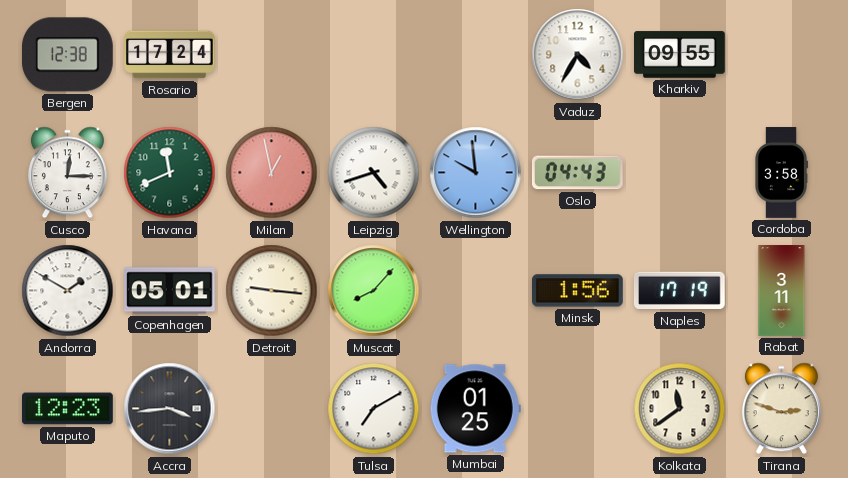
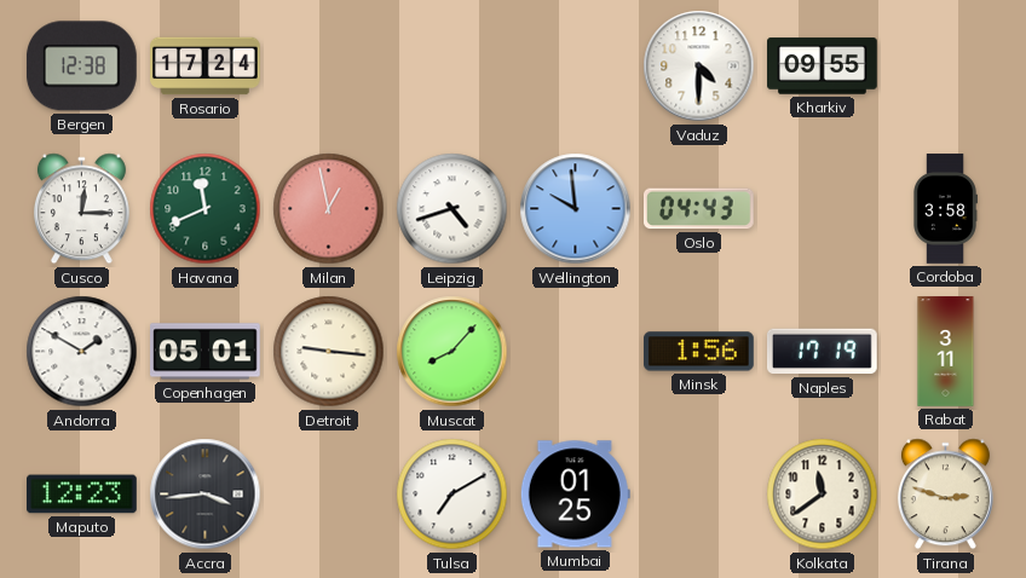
Vaduz: 4:35 -> 4:30 (699, 67)
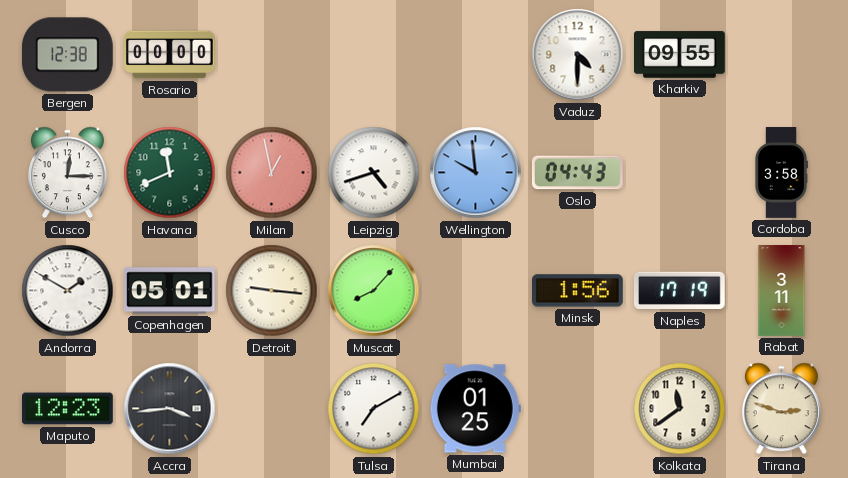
Rosario: 17:24 -> 00:00 (170, 55)
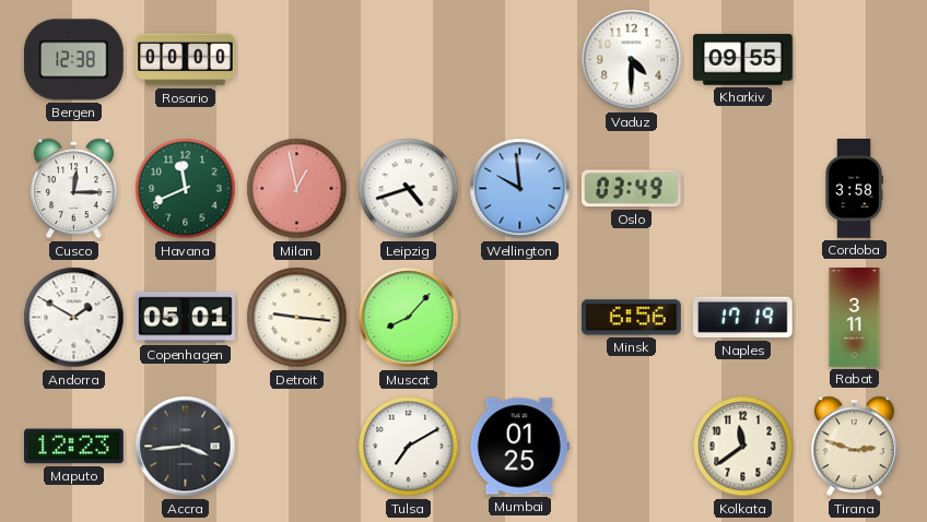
Oslo: 04:43 -> 03:49 (631, 189)
Minsk: 1:56 -> 6:56 (632, 318)
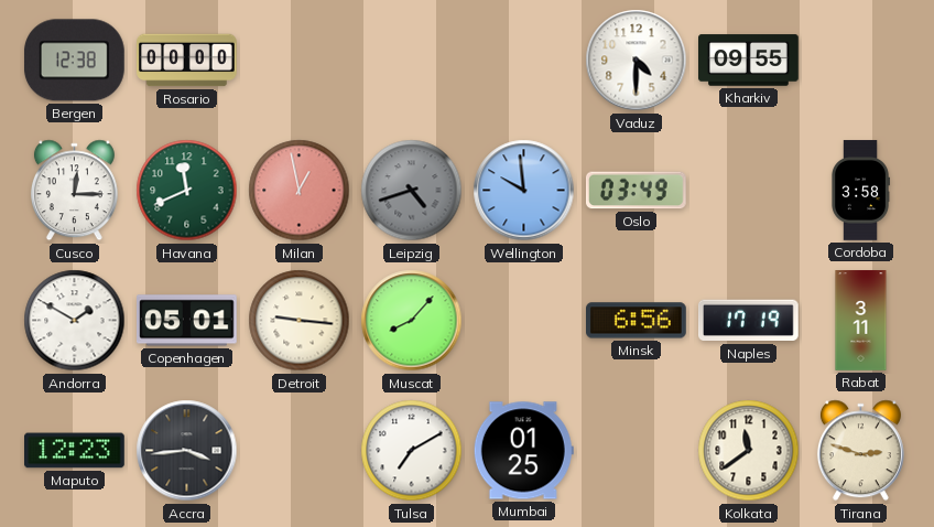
Leipzig dial: white -> grey (412, 191)
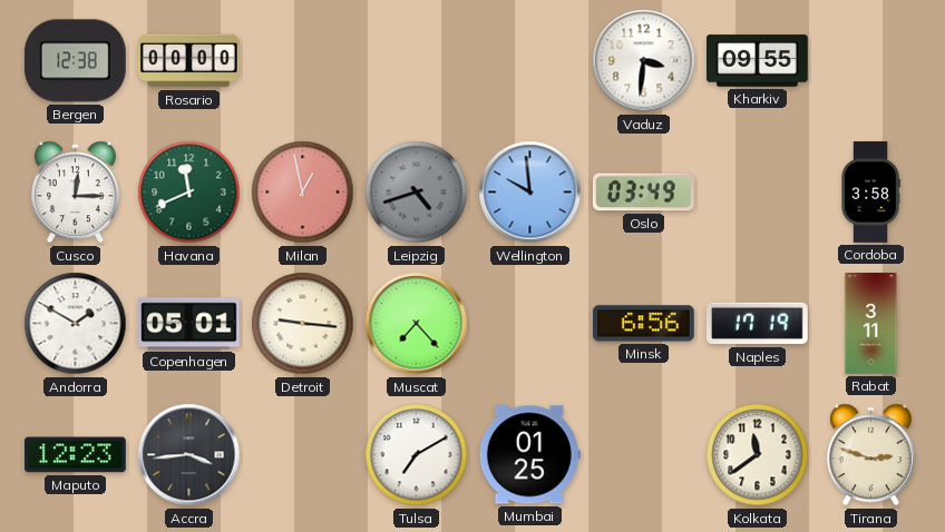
Vaduz: 4:30 -> 3:31 (644, 61)
Muscat: 8:07 -> 7:23 (417, 324)
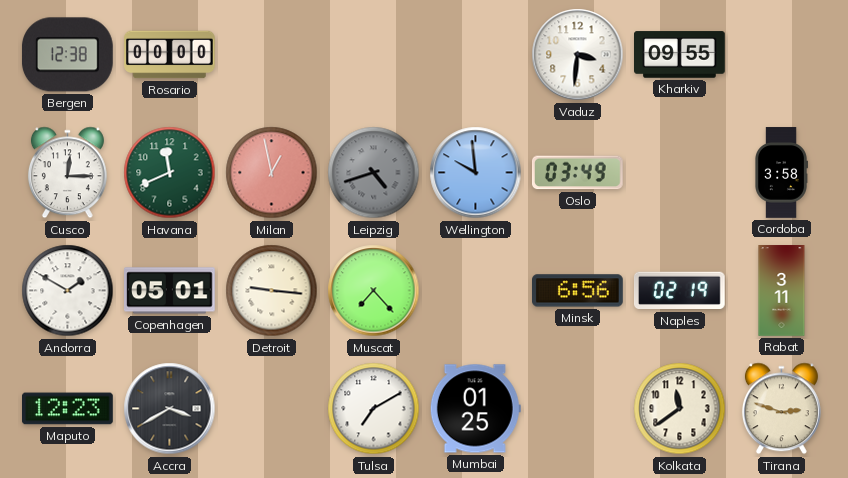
Naples: 17:19 -> 02:19 (680, 291)
Accra: 3:44 -> 3:40 (170, 409)
